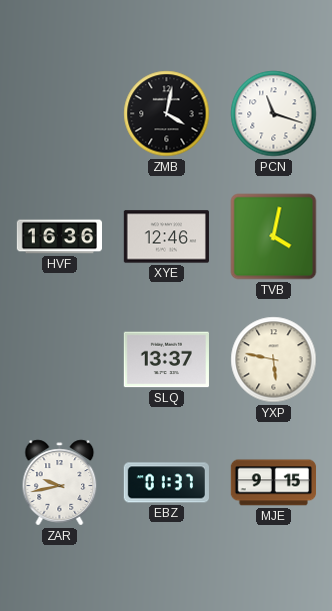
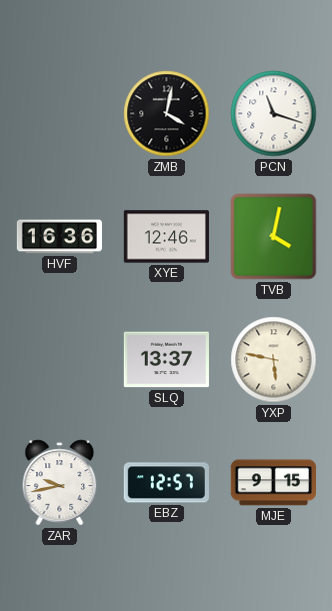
EBZ: 01:37 -> 12:57 (166, 483)
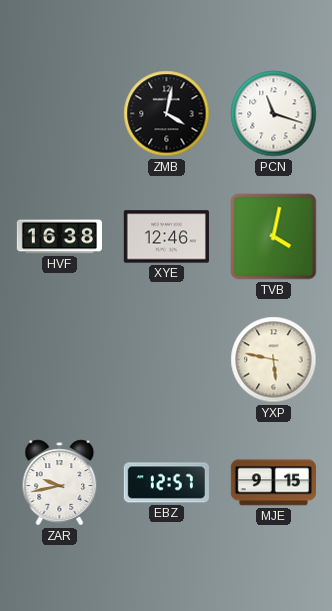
HVF: 16:36 -> 16:38 (59, 237)
SLQ: 13:37 -> none (166, 360)
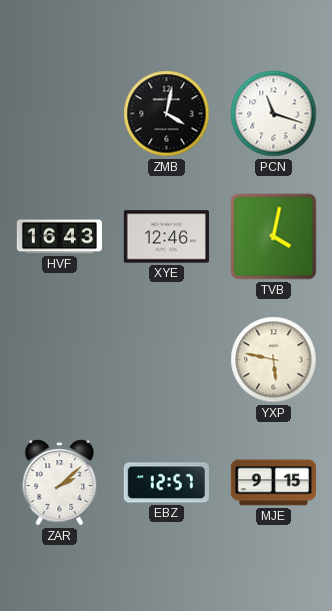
HVF: 16:38 -> 16:43 (59, 237)
ZAR: 9:43 -> 2:08 (60, 483)
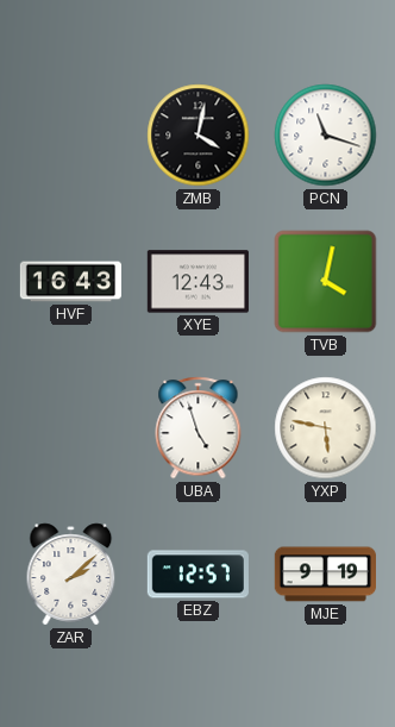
XYE: 12:46 -> 12:43 (197, 282)
UBA: none -> 4:57 (199, 428)
MJE: 9:15 -> 9:19 (325, 575)
